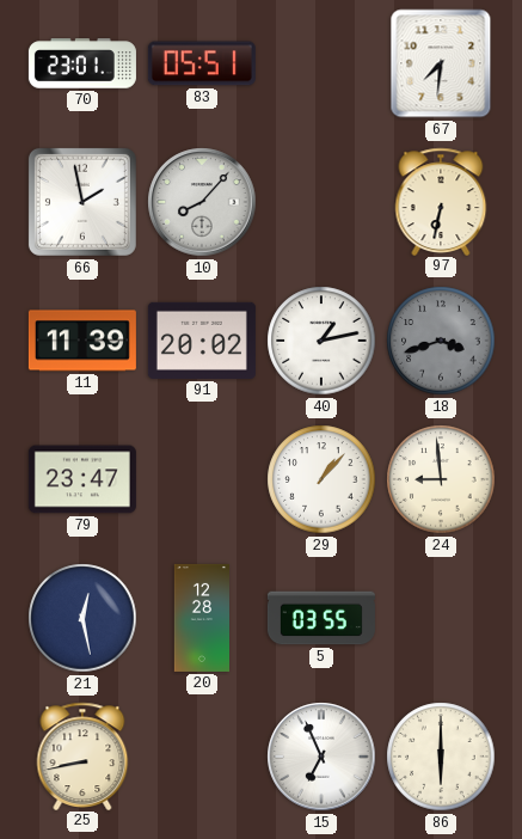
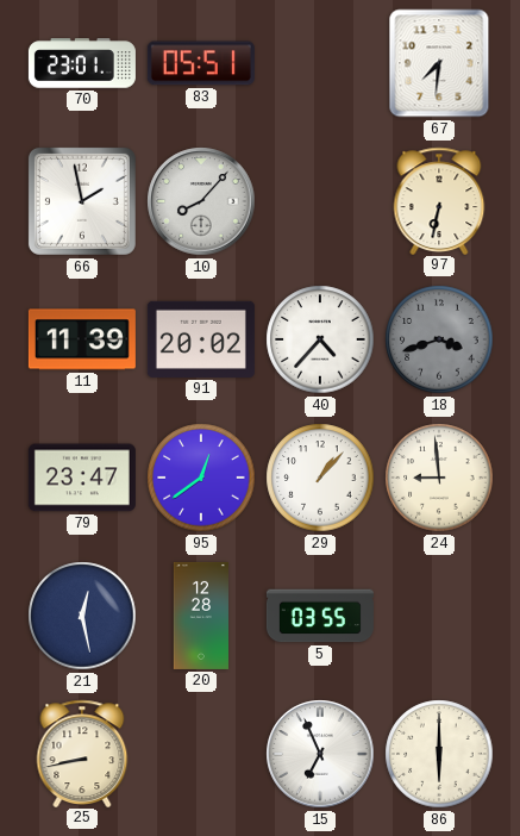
40: 1:13 -> 4:37 (320, 339)
95: none -> 12:39 (201, 478)
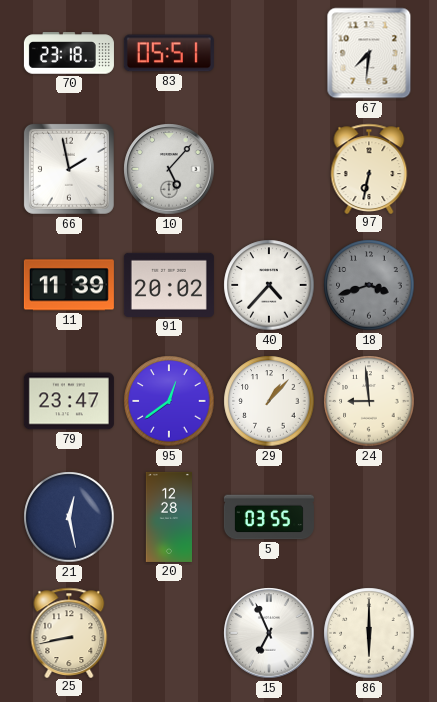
70: 23:01 -> 23:18 (69, 53)
10: 8:07 -> 5:07 (169, 169)
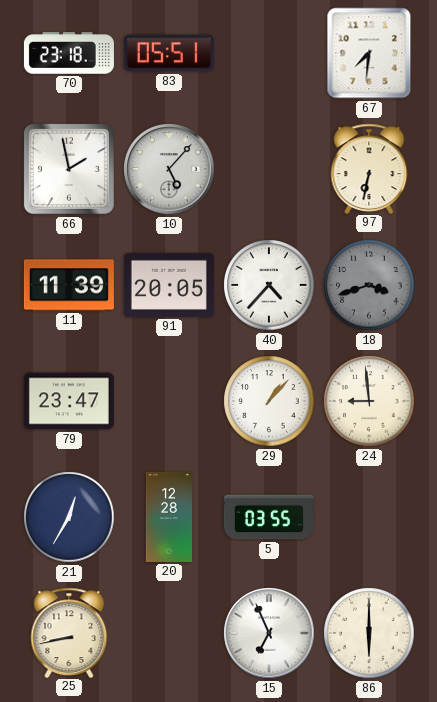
91: 20:02 -> 20:05 (169, 285)
95: 12:39 -> none (169, 401)
21: 12:28 -> 12:35 (69, 517)
